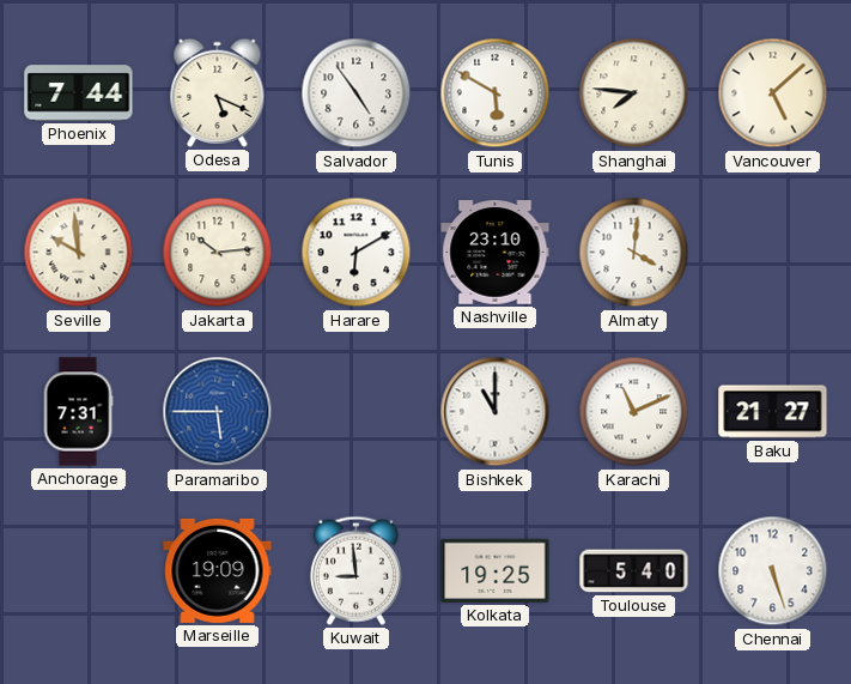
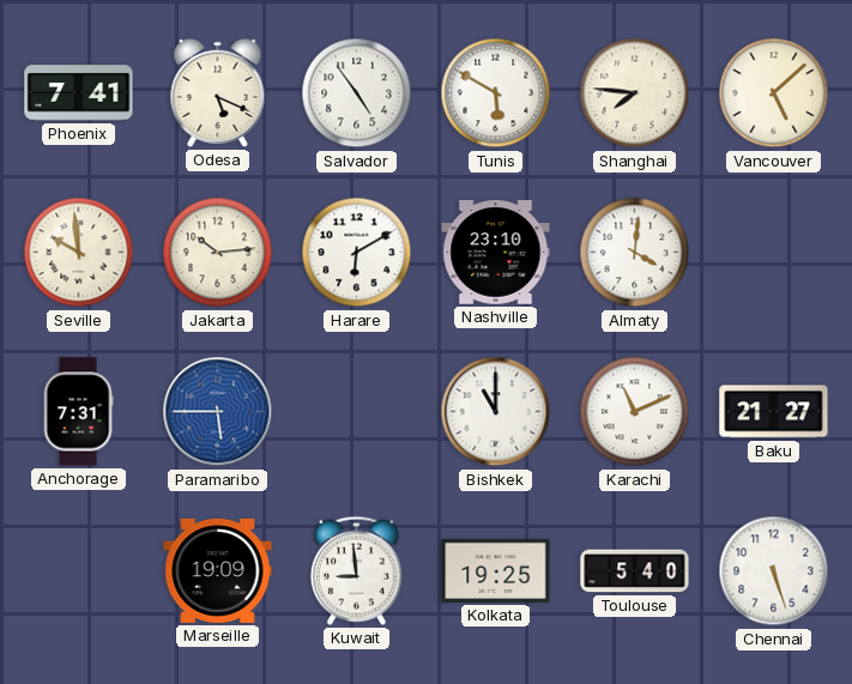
Phoenix: 7:44 -> 7:41 (79, 93)
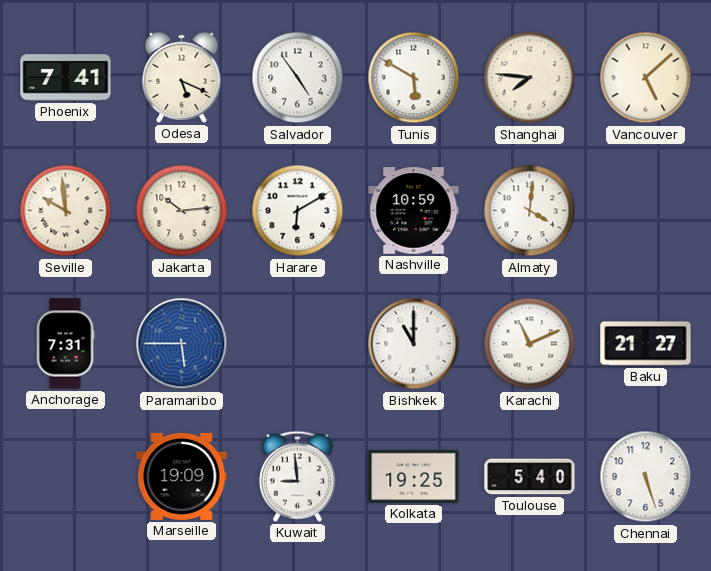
Nashville: 23:10 -> 10:59 (414, 211)
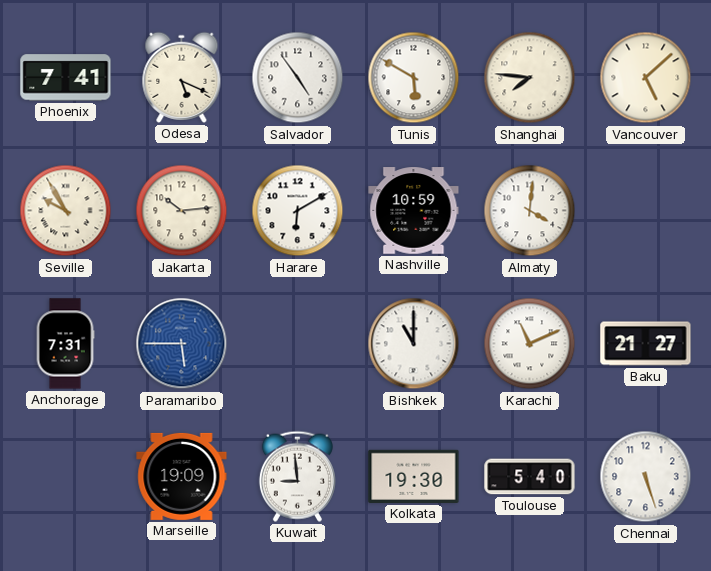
Seville: 9:59 -> 9:55 (66, 211)
Kolkata: 19:25 -> 19:30 (414, 476)
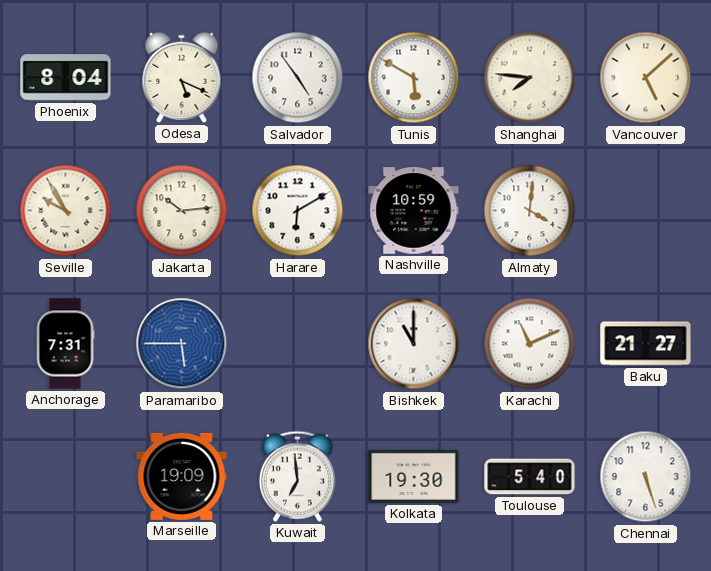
Phoenix: 7:41 -> 8:04 (66, 78)
Kuwait: 8:59 -> 6:59 (297, 476)
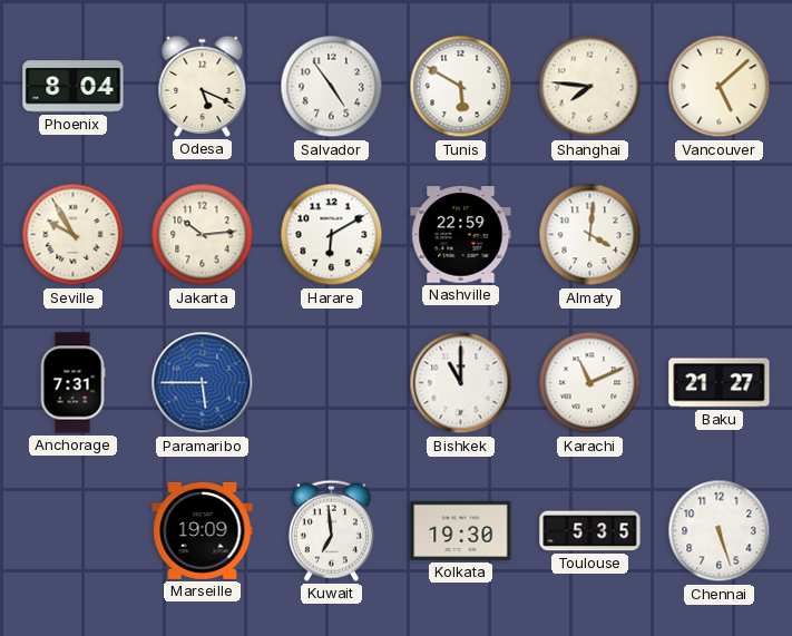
Nashville: 10:59 -> 22:59 (461, 235)
Toulouse: 5:40 -> 5:35 (590, 531)
